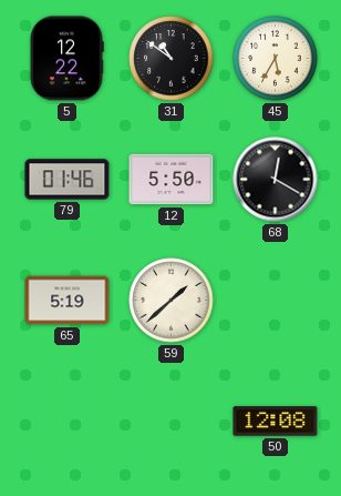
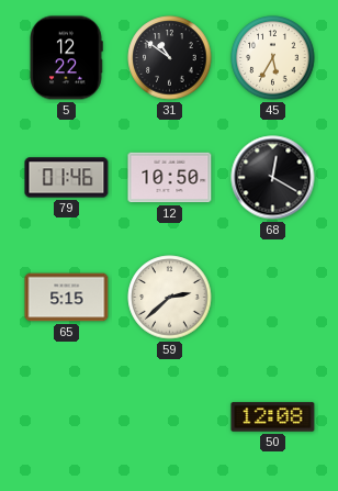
12: 5:50 -> 10:50 (170, 178)
65: 5:19 -> 5:15 (67, 298)
59: 1:38 -> 2:38 (170, 298)
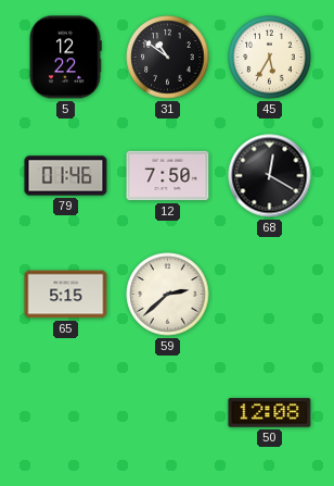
12: 10:50 -> 7:50 (168, 176)
